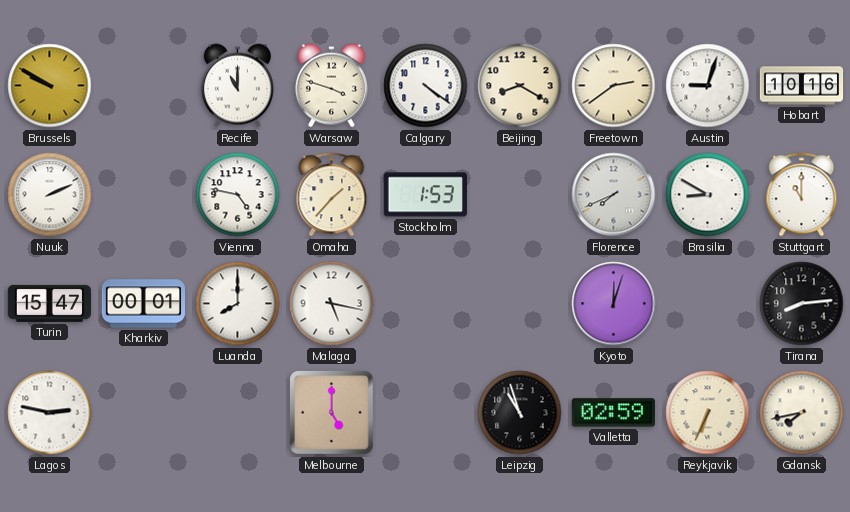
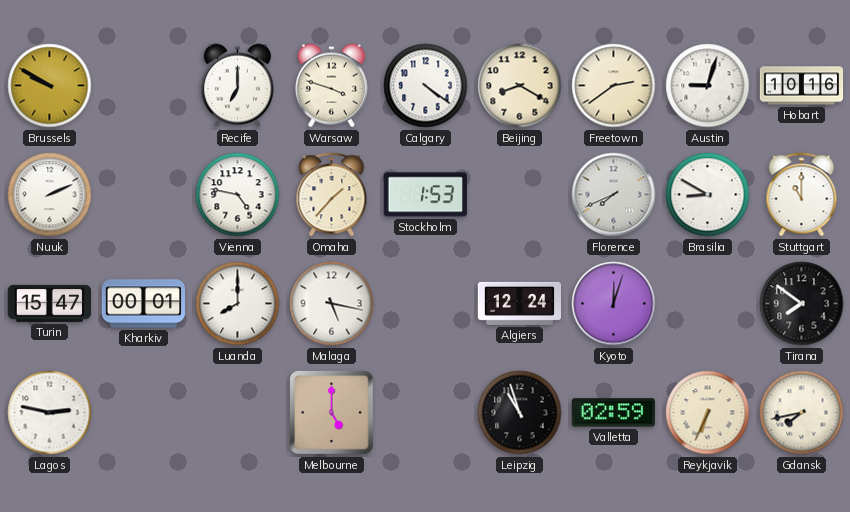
Recife: 11:00 -> 7:00 (237, 86)
Algiers: none -> 12:24 (519, 303)
Tirana: 8:14 -> 7:51 (802, 304)
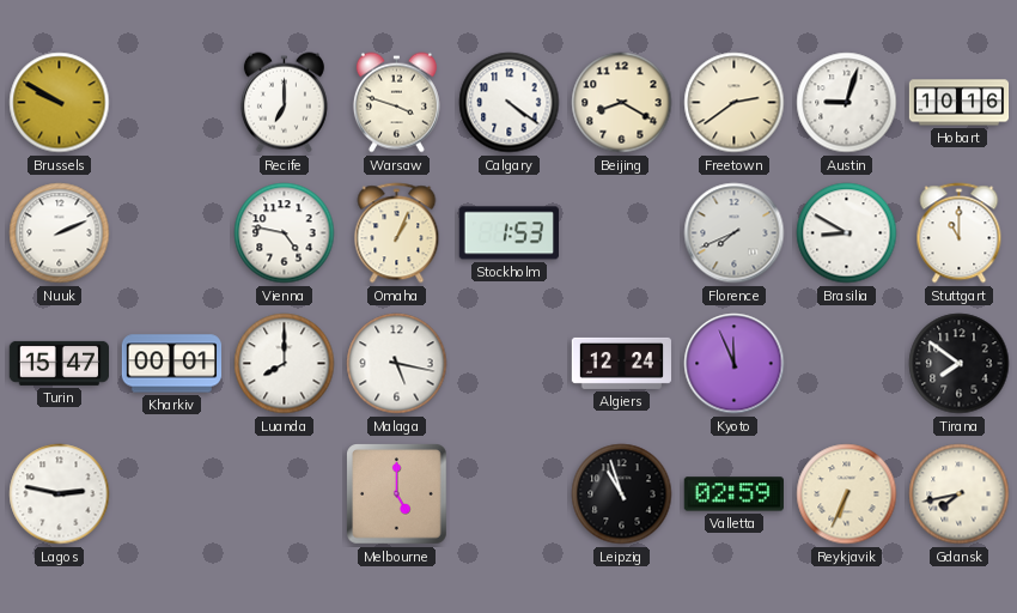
Omaha: 1:37 -> 1:04 (397, 233)
Kyoto: 12:03 -> 11:56 (735, 364)
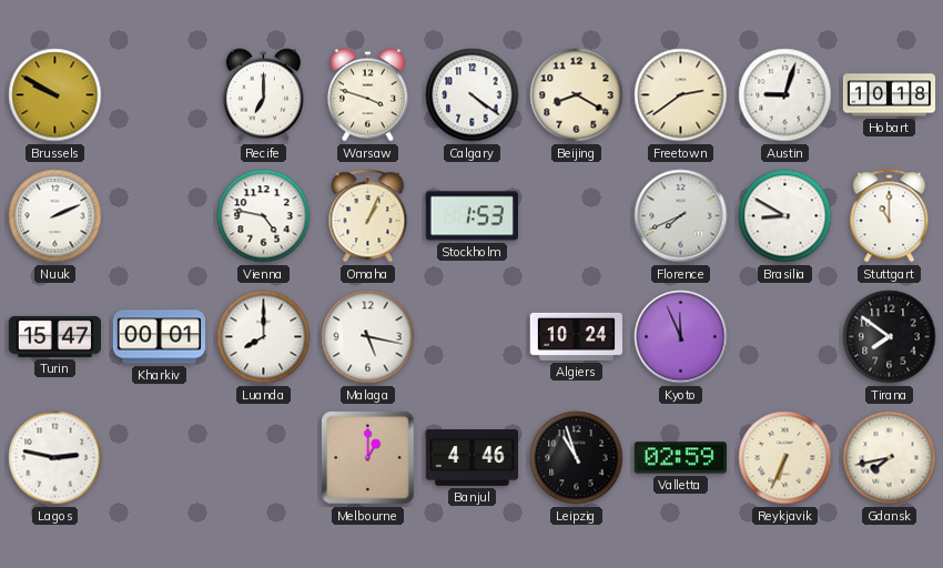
Hobart: 10:16 -> 10:18 (890, 95)
Algiers: 12:24 -> 10:24 (576, 336)
Melbourne: 5:00 -> 1:00 (368, 458)
Banjul: none -> 4:46 (471, 458)
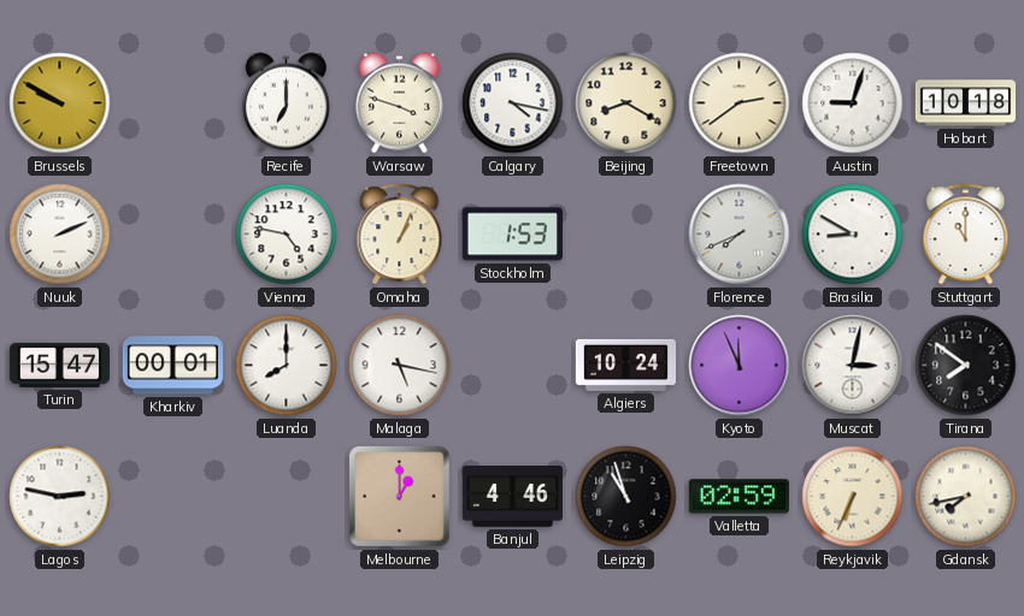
Calgary: 4:21 -> 4:17 (513, 103)
Muscat: none -> 3:02 (853, 366)
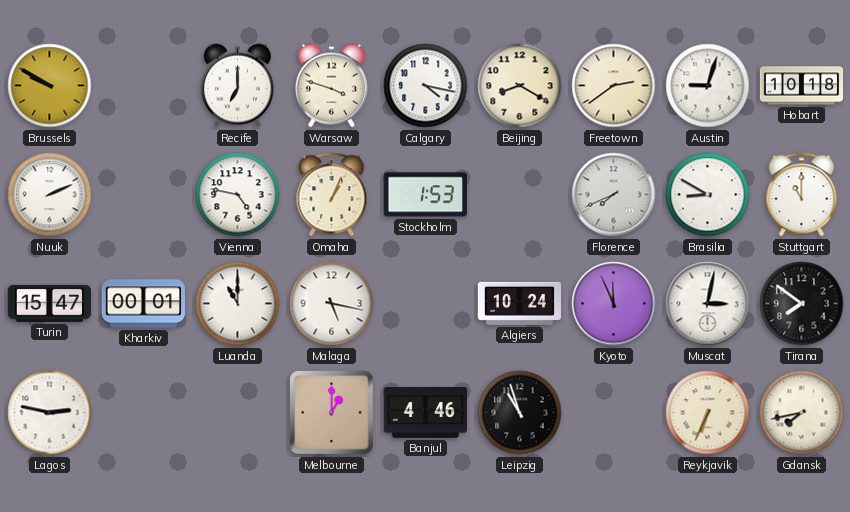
Luanda: 8:00 -> 11:00 (238, 304)
Valletta: 02:59 -> none (738, 497)
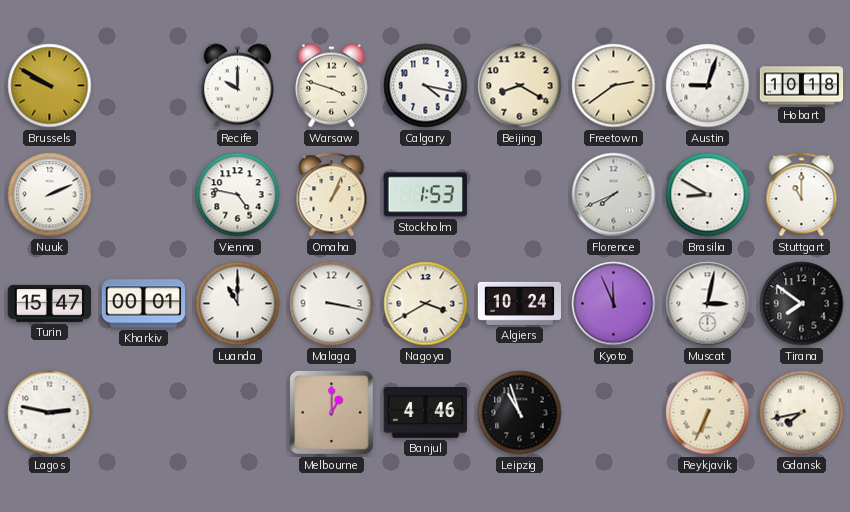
Recife: 7:00 -> 10:00 (237, 86)
Malaga: 5:17 -> 3:17 (332, 304)
Nagoya: none -> 3:40 (426, 304)
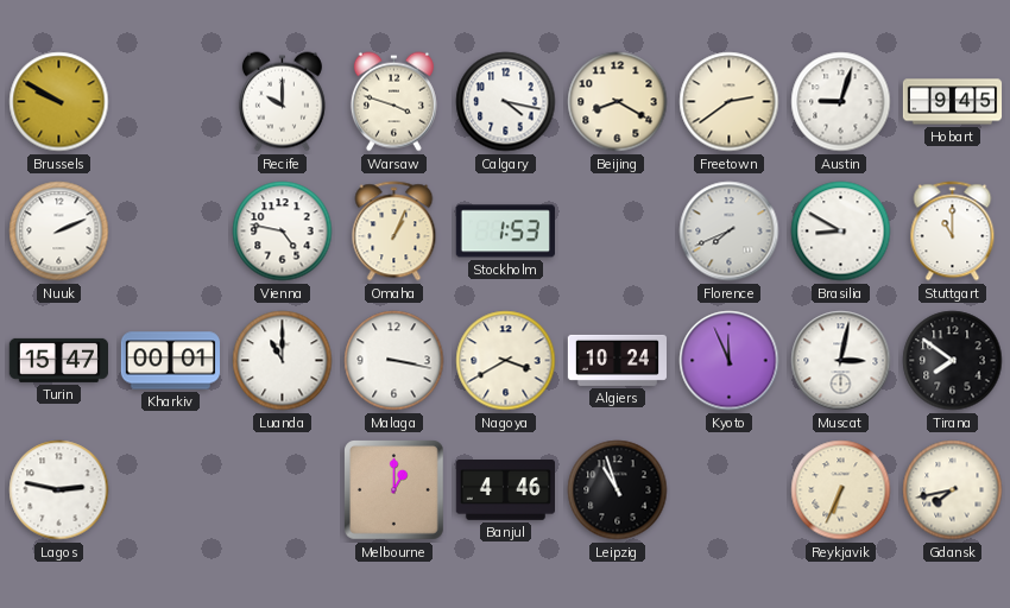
Hobart: 10:18 -> 9:45 (953, 102)
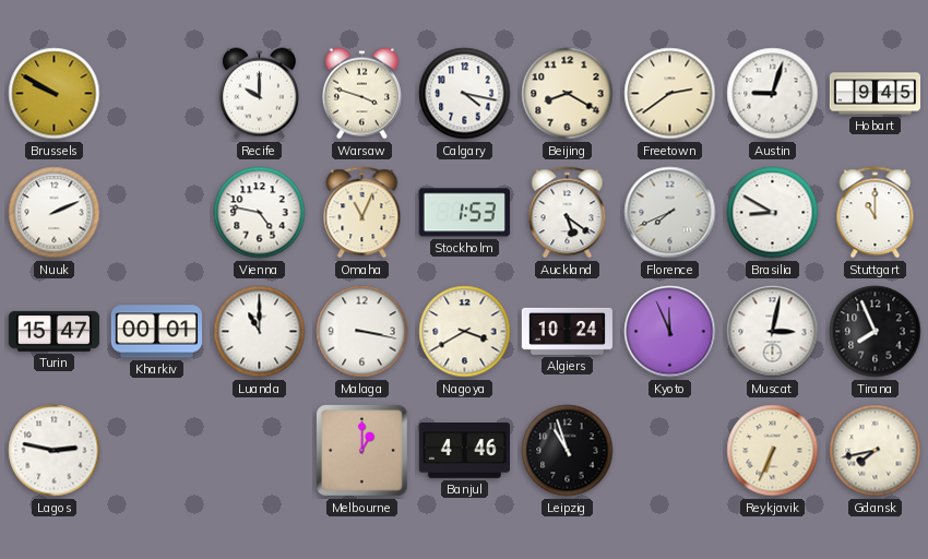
Omaha: 1:04 -> 11:04 (362, 213)
Auckland: none -> 5:21 (568, 213)
Tirana: 7:51 -> 7:56 (876, 332)
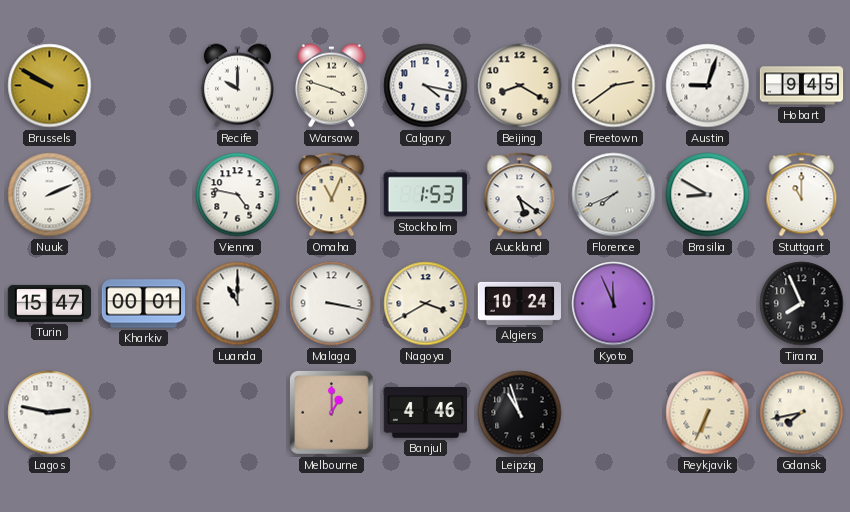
Muscat: 3:02 -> none (773, 332)
